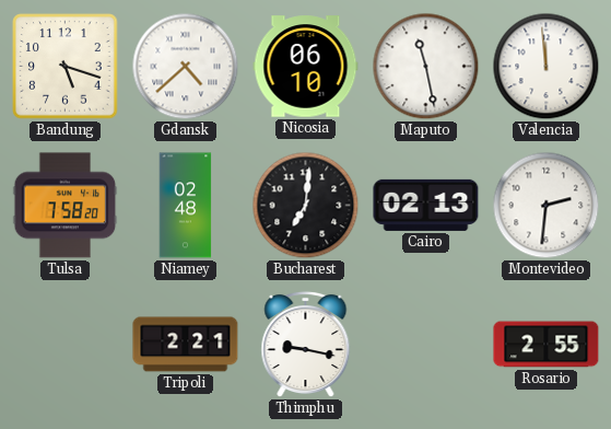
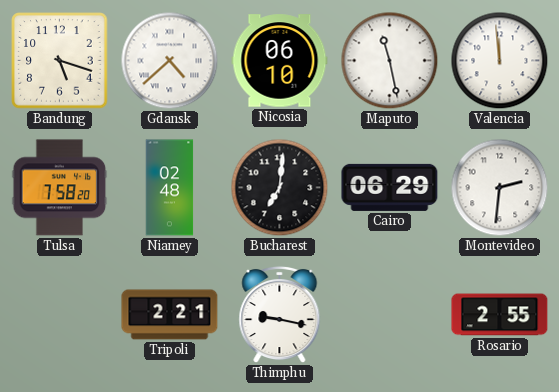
Cairo: 02:13 -> 06:29 (390, 187)
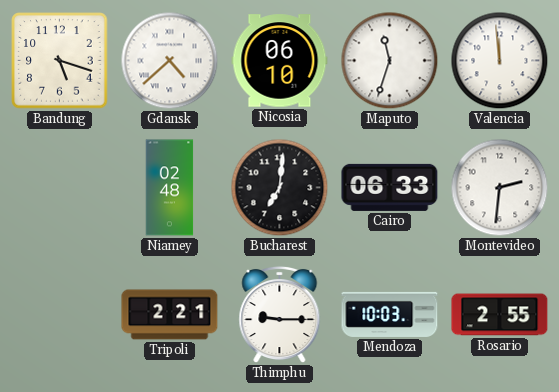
Maputo: 11:28 -> 11:33 (390, 61)
Tulsa: 7:58 -> none (60, 188)
Cairo: 06:29 -> 06:33 (390, 187)
Thimphu: 9:17 -> 9:15 (280, 315)
Mendoza: none -> 10:03 (390, 314)
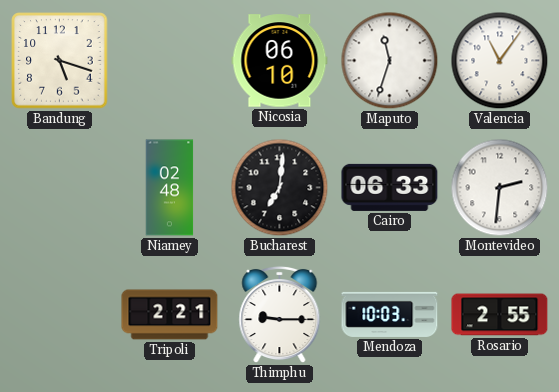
Gdansk: 4:38 -> none (170, 61)
Valencia: 11:59 -> 11:06 (500, 61)
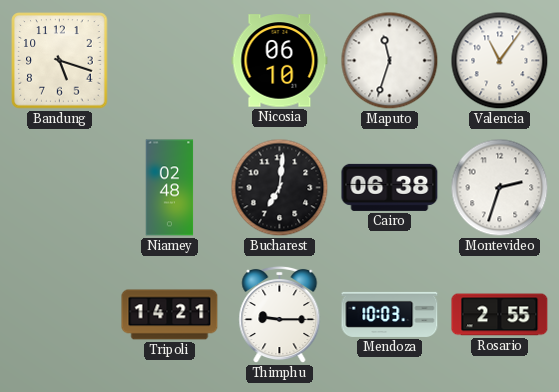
Cairo: 06:33 -> 06:38 (390, 187)
Montevideo: 2:31 -> 2:33 (500, 188)
Tripoli: 2:21 -> 14:21 (170, 315)
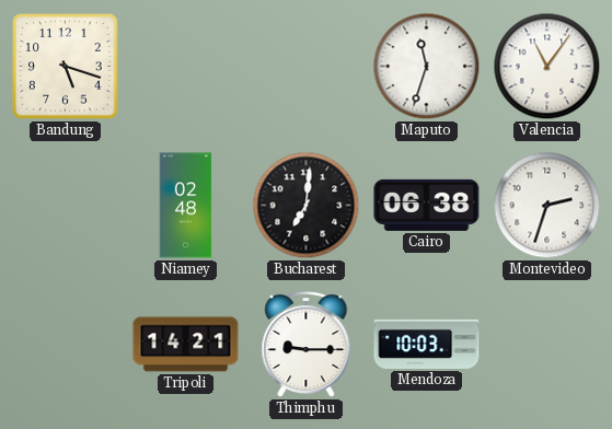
Nicosia: 06:10 -> none (280, 61)
Rosario: 2:55 -> none (500, 315)
